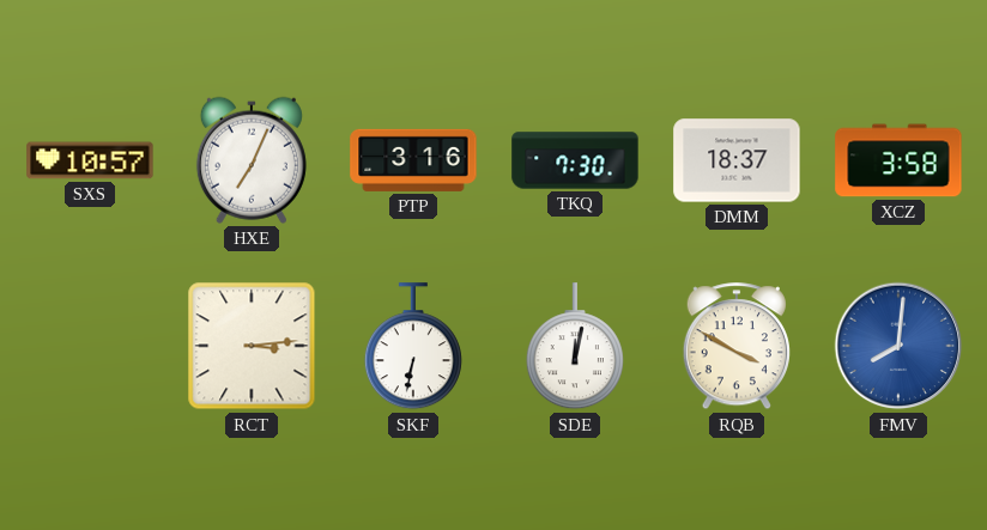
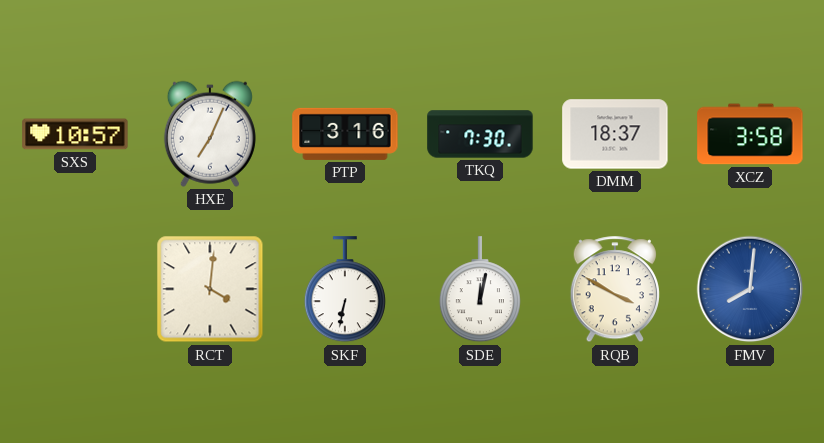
RCT: 3:14 -> 4:01 (210, 289)
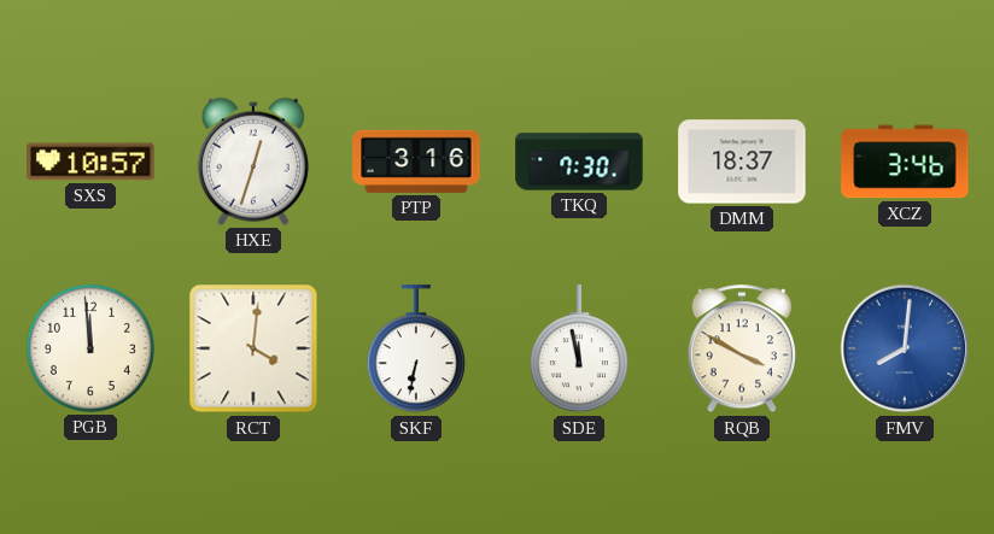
HXE: 7:04 -> 12:33 (253, 162)
XCZ: 3:58 -> 3:46 (905, 162)
PGB: none -> 11:59 (90, 348)
SDE: 12:02 -> 11:58 (579, 350)
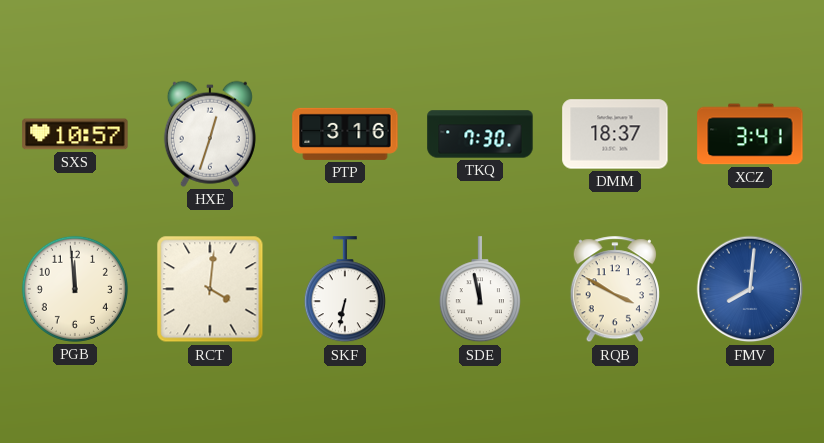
XCZ: 3:46 -> 3:41 (750, 134)
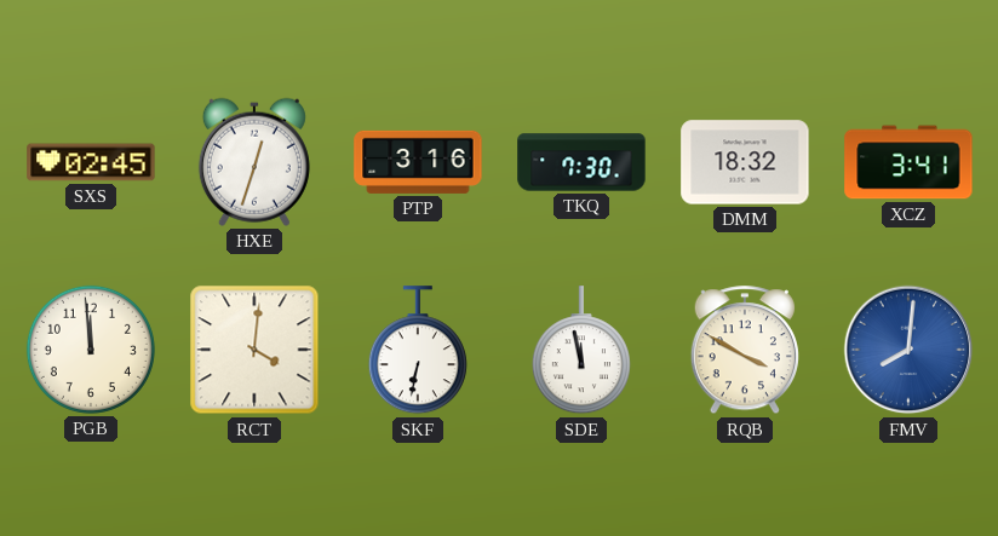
SXS: 10:57 -> 02:45 (91, 162)
DMM: 18:37 -> 18:32 (745, 162)
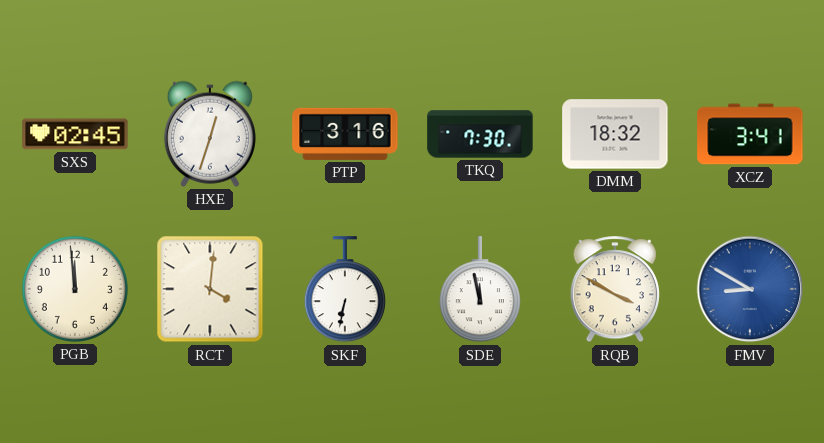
FMV: 8:01 -> 8:50 (750, 289)
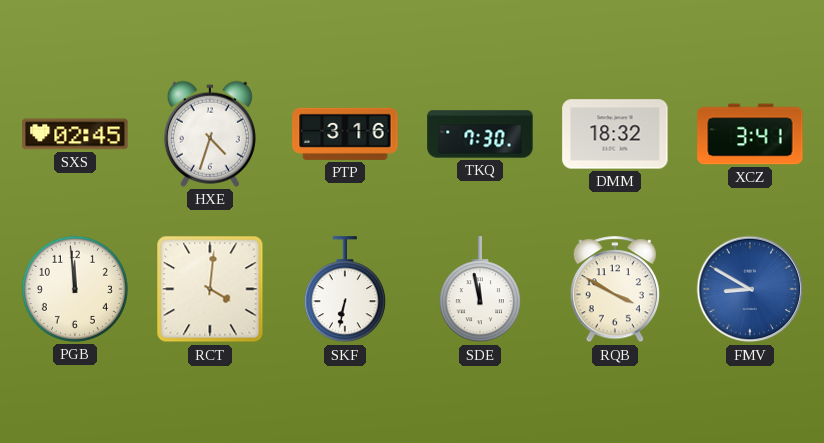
HXE: 12:33 -> 4:33 (210, 134)
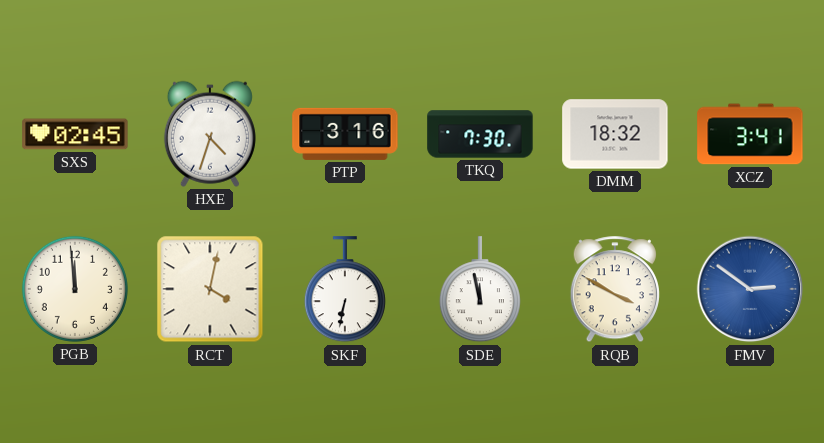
RCT: 4:01 -> 4:02 (210, 289)
FMV: 8:50 -> 2:51 (750, 289)
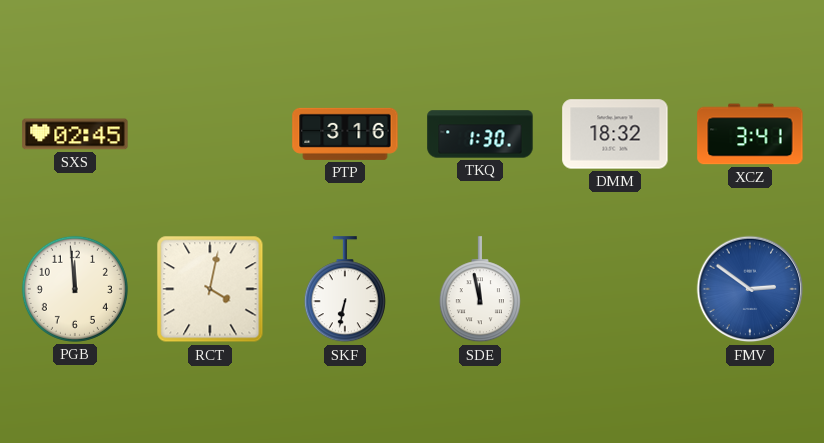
HXE: 4:33 -> none (210, 134)
TKQ: 7:30 -> 1:30 (480, 134)
RQB: 3:50 -> none (615, 290)
